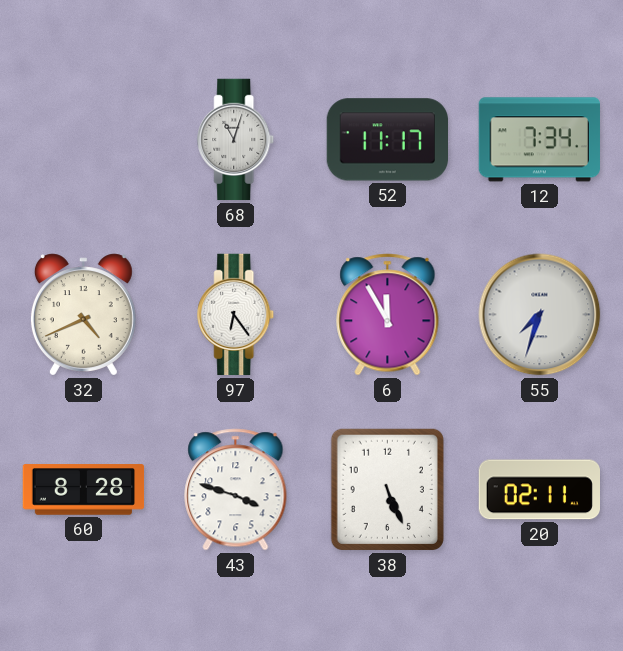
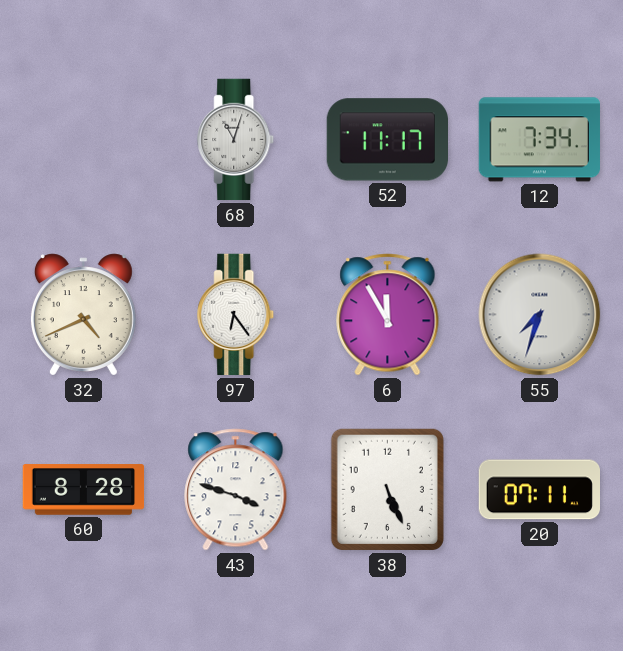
20: 02:11 -> 07:11 (539, 490)
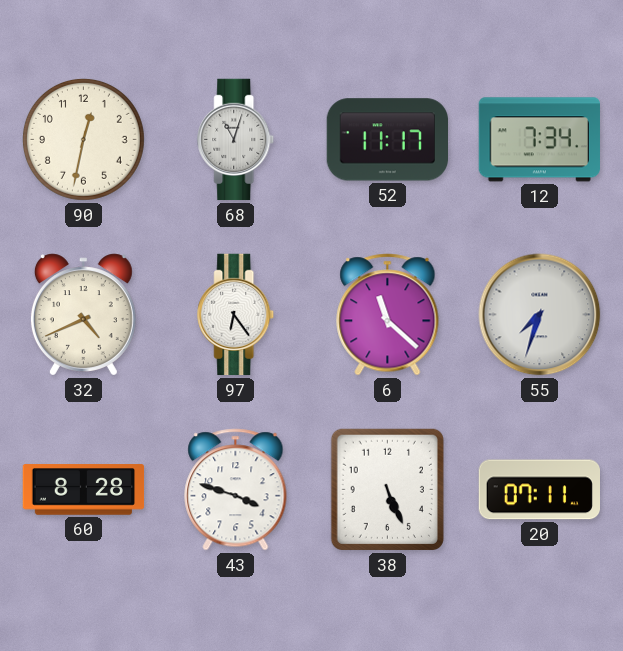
90: none -> 12:32 (83, 139)
6: 11:55 -> 11:22 (388, 315)
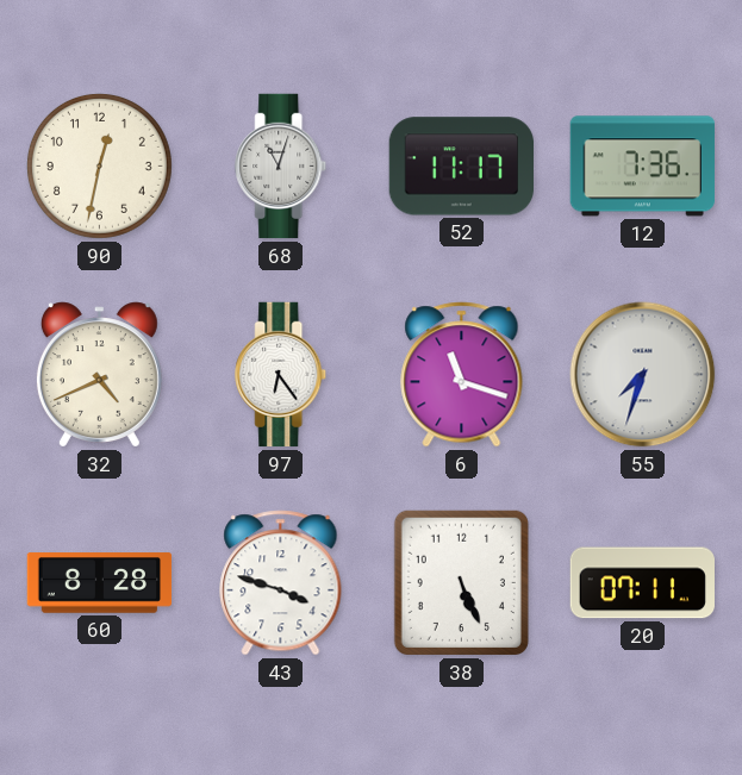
12: 7:34 -> 7:36 (642, 167)
6: 11:22 -> 11:18 (462, 375)
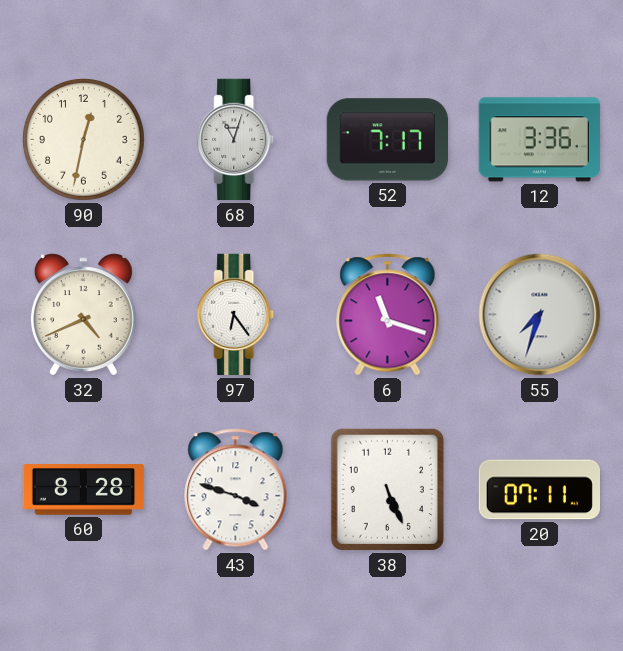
52: 11:17 -> 7:17 (387, 140)
12: 7:36 -> 3:36 (539, 140)
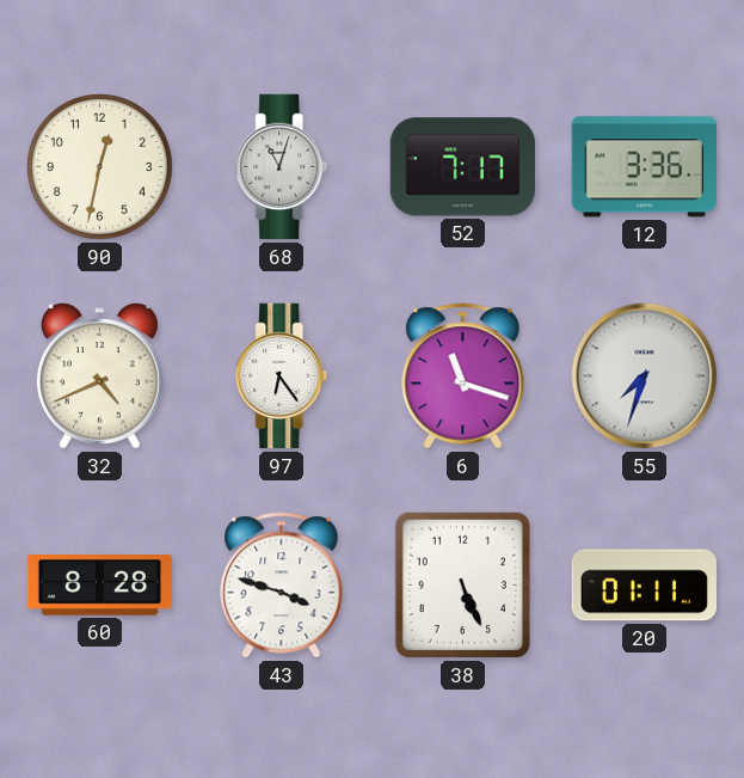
20: 07:11 -> 01:11 (644, 586)
